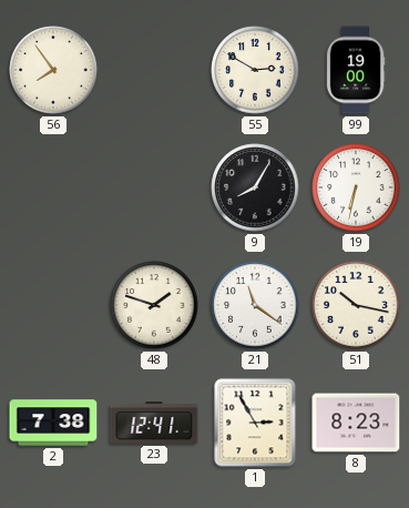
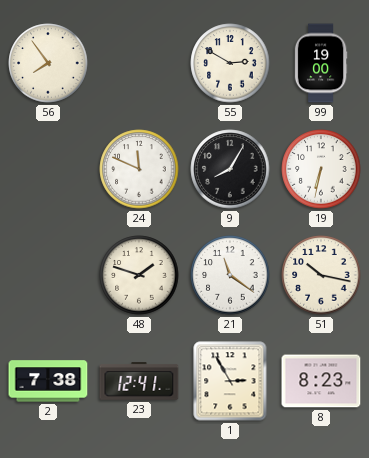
24: none -> 11:49 (139, 169)
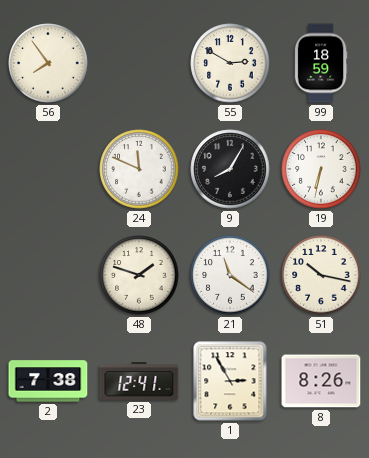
99: 19:00 -> 18:59 (321, 63)
8: 8:23 -> 8:26 (321, 381)
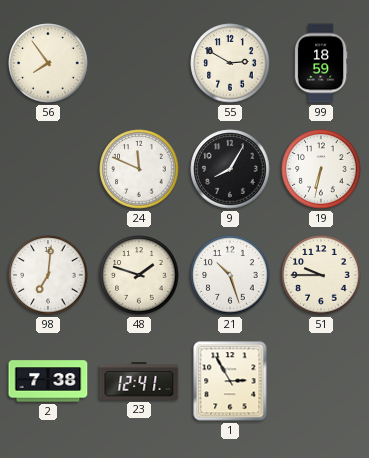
98: none -> 7:01 (48, 275)
21: 11:21 -> 10:27 (230, 275)
51: 10:17 -> 9:45 (321, 275)
8: 8:26 -> none (321, 381)
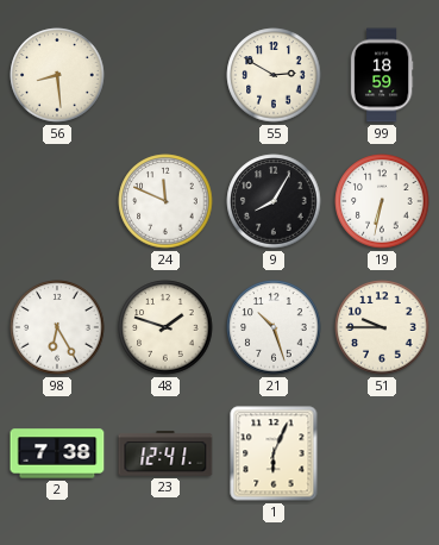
56: 7:54 -> 8:29 (57, 75)
98: 7:01 -> 6:25 (57, 327)
1: 2:55 -> 6:04 (274, 453)
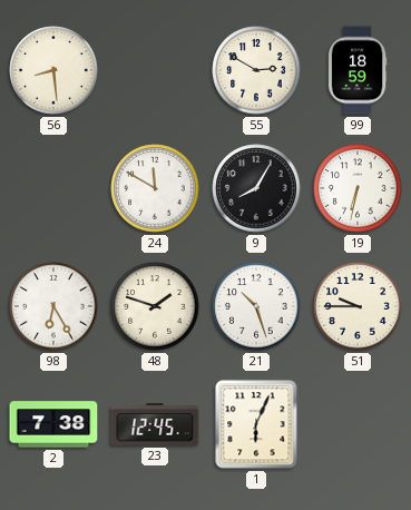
24: 11:49 -> 11:50 (155, 188)
23: 12:41 -> 12:45 (155, 425)
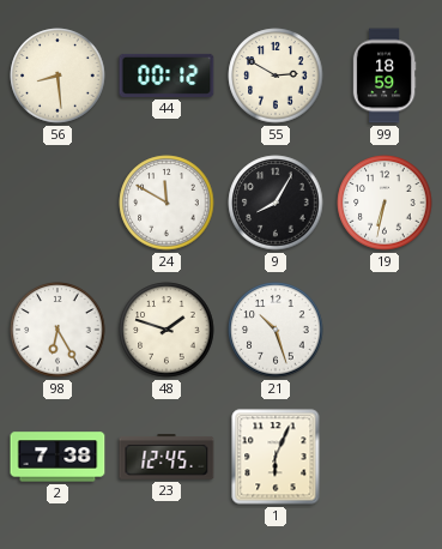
44: none -> 00:12 (166, 76)
51: 9:45 -> none (358, 306)
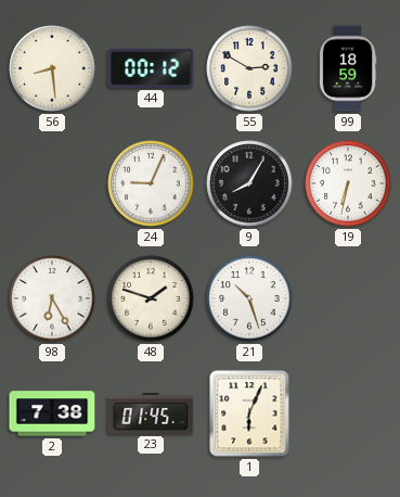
24: 11:50 -> 9:04 (151, 183)
23: 12:45 -> 01:45 (151, 415)
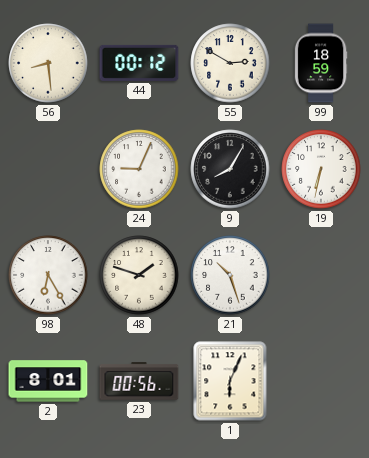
2: 7:38 -> 8:01 (48, 381)
23: 01:45 -> 00:56 (139, 382)
